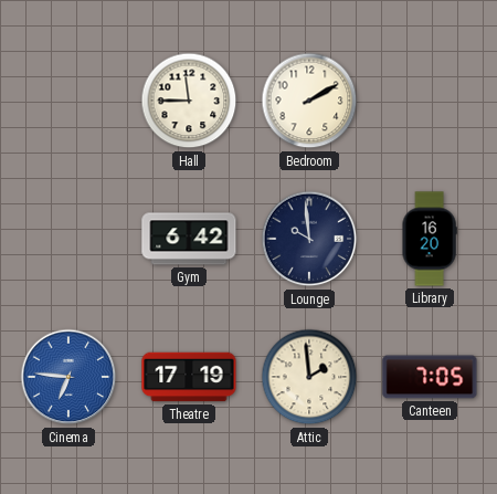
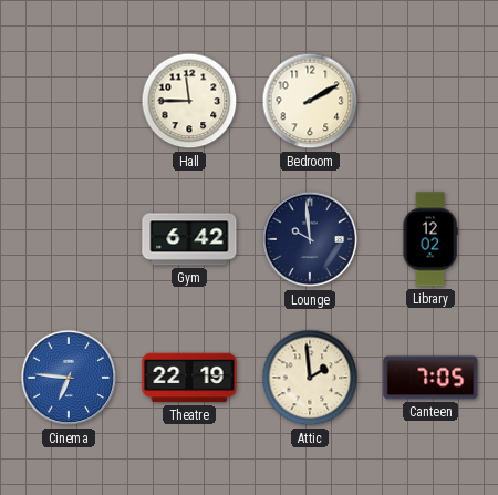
Library: 16:20 -> 12:02 (430, 239)
Theatre: 17:19 -> 22:19 (189, 378)
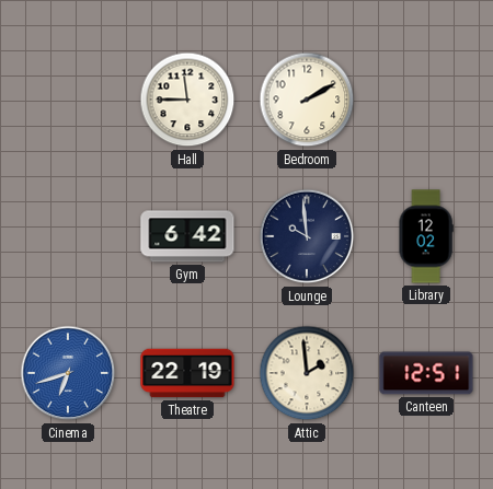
Cinema: 6:46 -> 6:42 (68, 373)
Canteen: 7:05 -> 12:51 (426, 373)
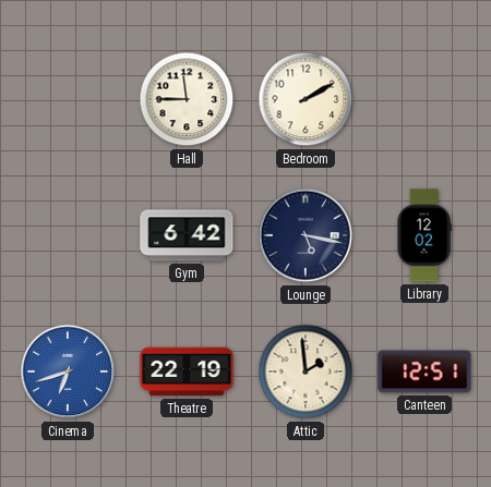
Lounge: 9:59 -> 5:17 (306, 235)
